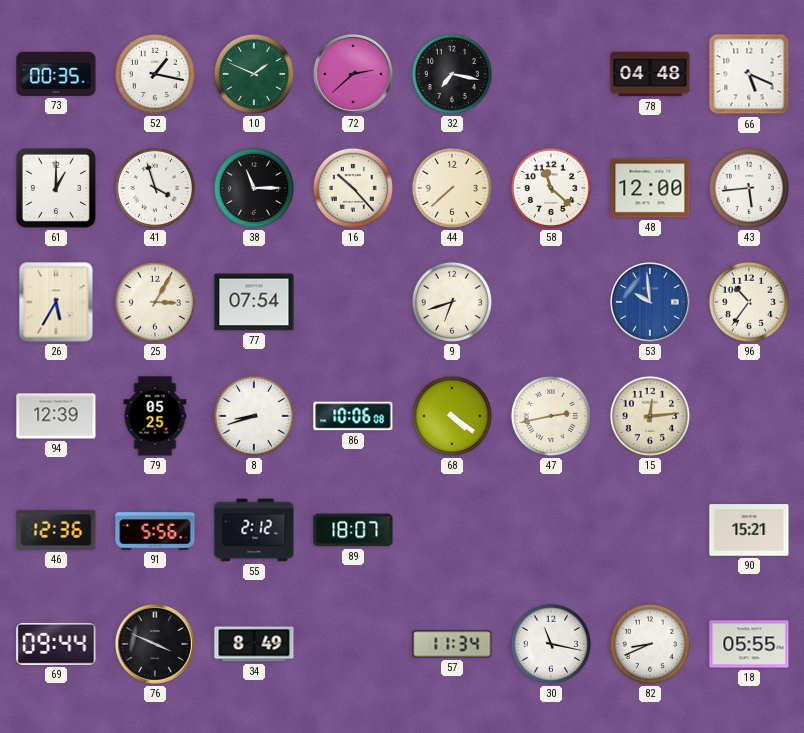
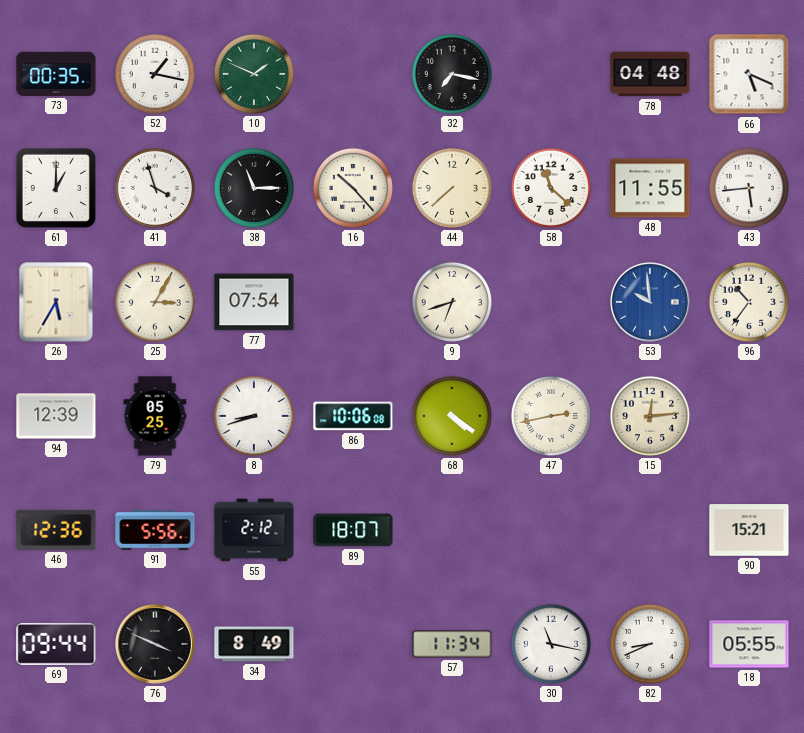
72: 2:38 -> none (353, 74)
48: 12:00 -> 11:55 (650, 188)
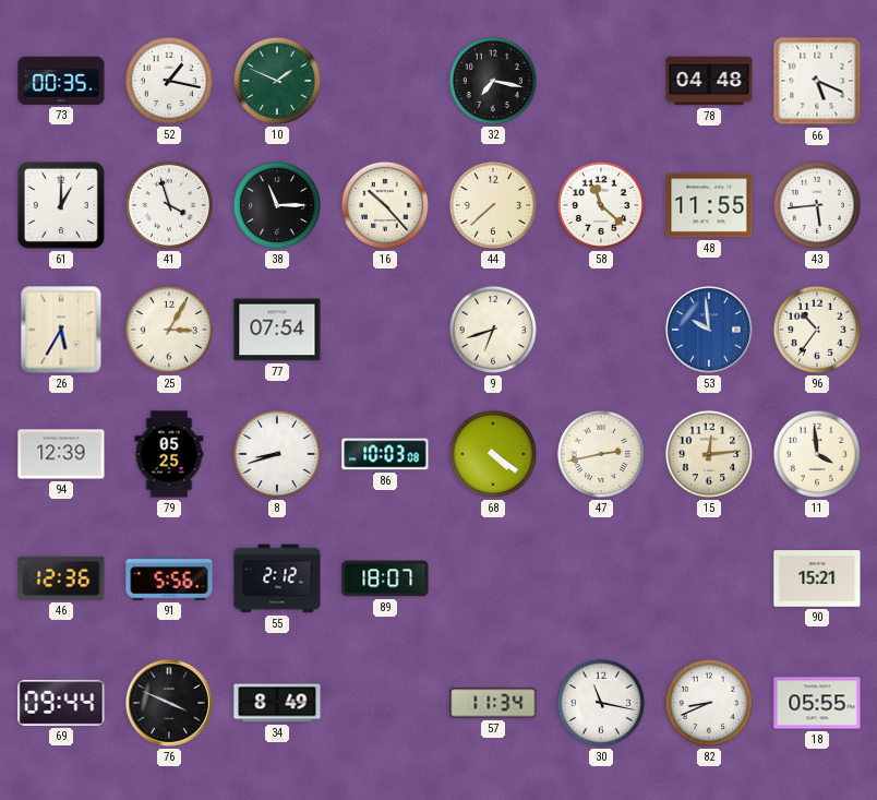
86: 10:06 -> 10:03 (385, 454)
11: none -> 3:59 (817, 454)
